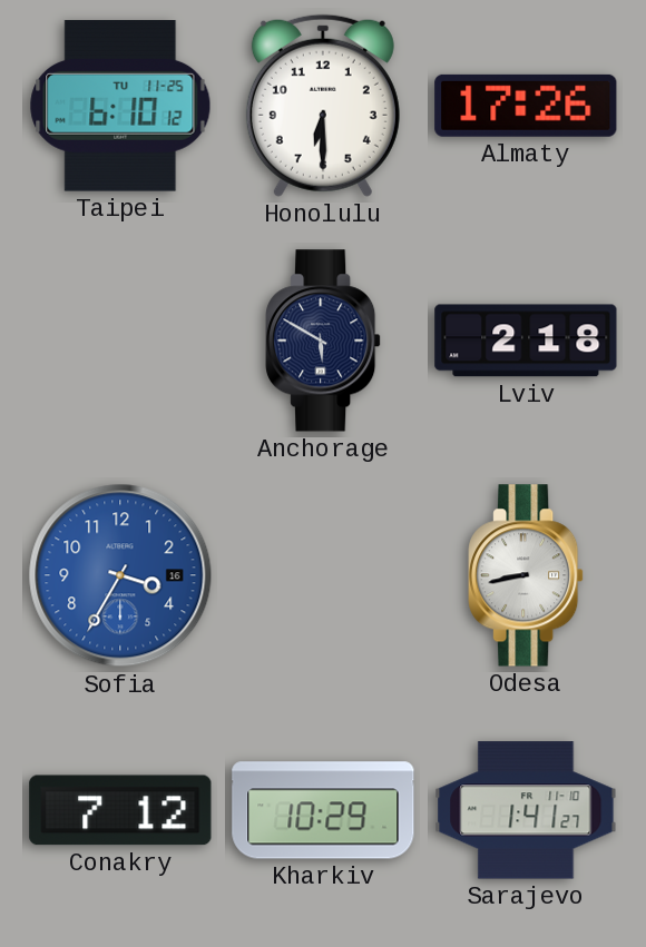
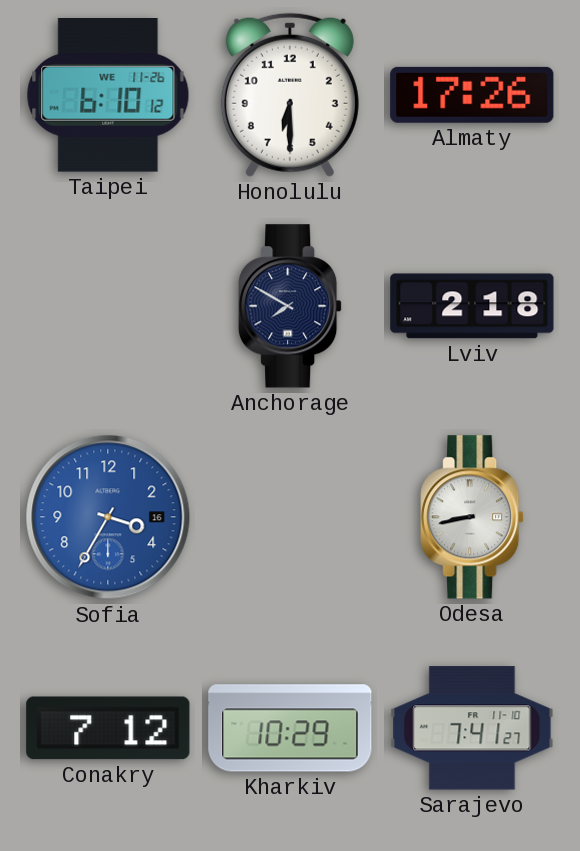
Taipei date: TU 11-25 -> WE 11-26 (108, 96)
Anchorage: 5:50 -> 7:50 (290, 306)
Sarajevo: 1:41 -> 7:41 (472, 728)
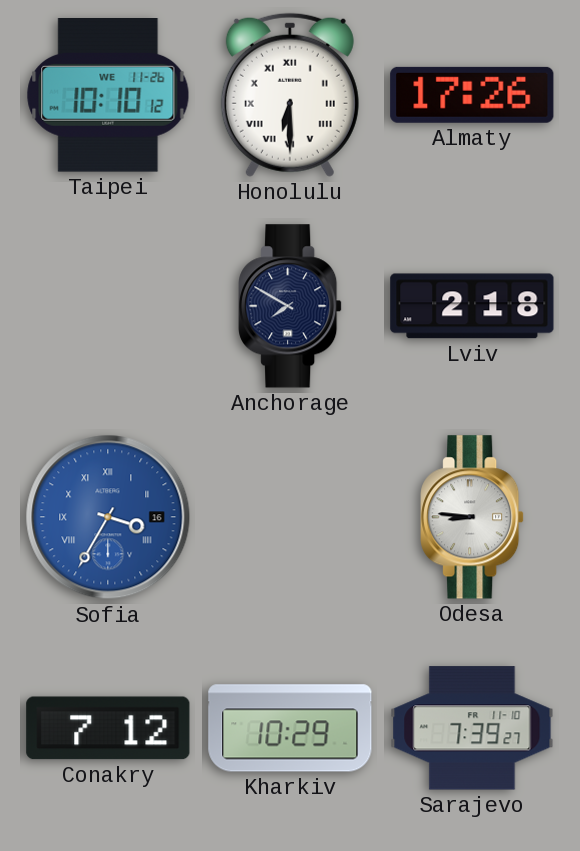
Taipei: 6:10 -> 10:10 (108, 96)
Honolulu numerals: Arabic -> Roman (290, 95)
Sofia numerals: Arabic -> Roman (108, 517)
Odesa: 8:43 -> 8:46 (472, 517)
Sarajevo: 7:41 -> 7:39 (472, 728)
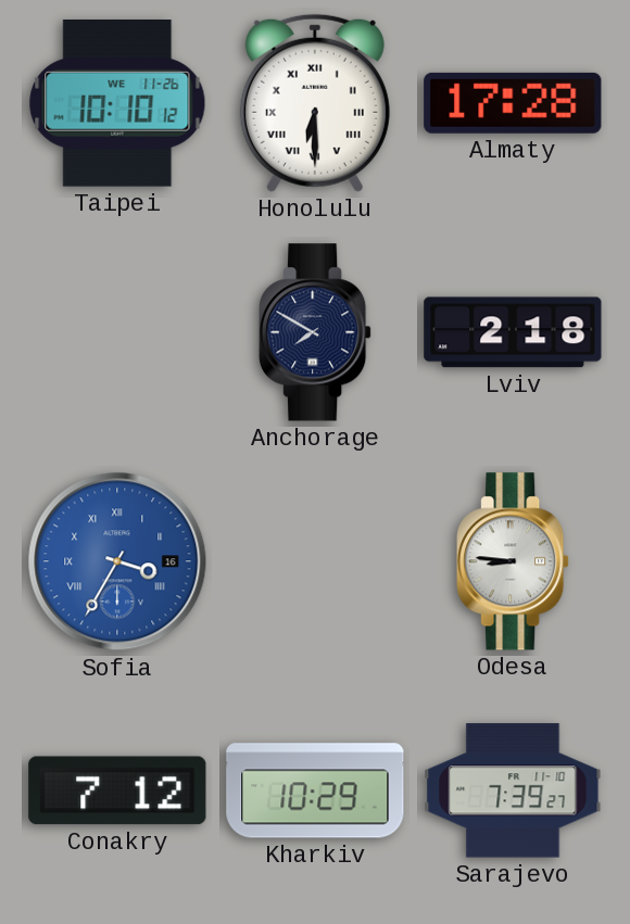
Almaty: 17:26 -> 17:28 (513, 103)
